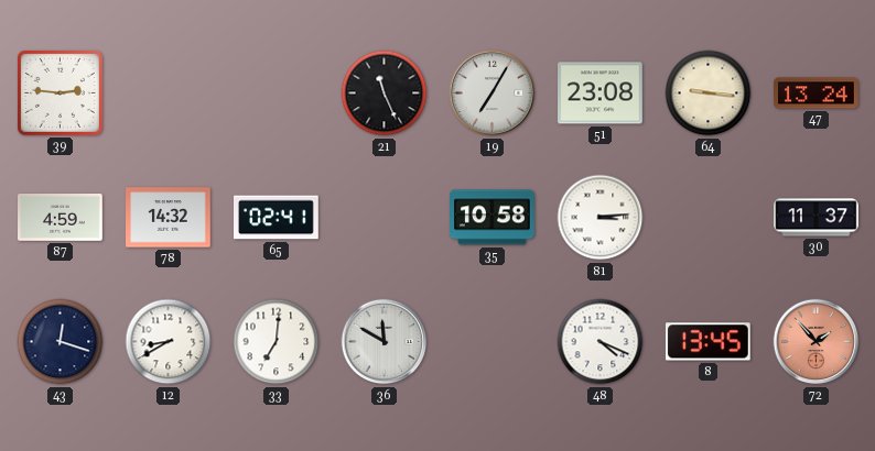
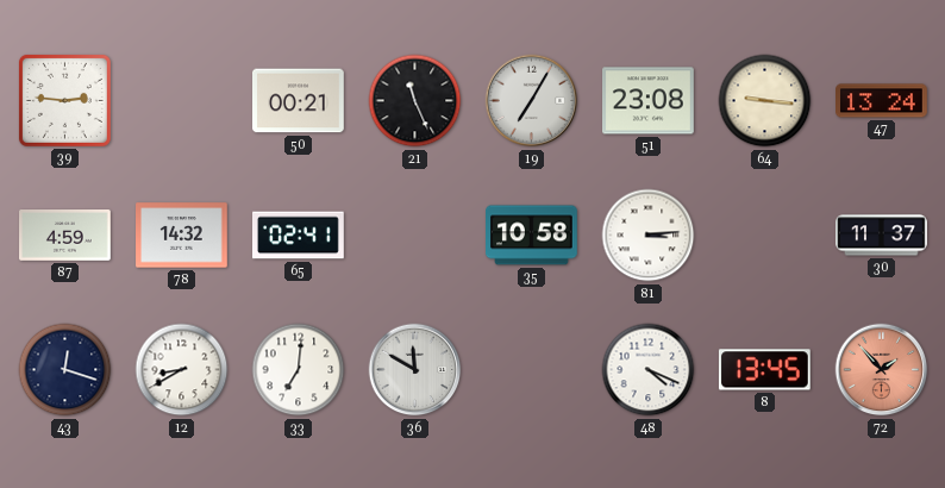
50: none -> 00:21 (299, 101)
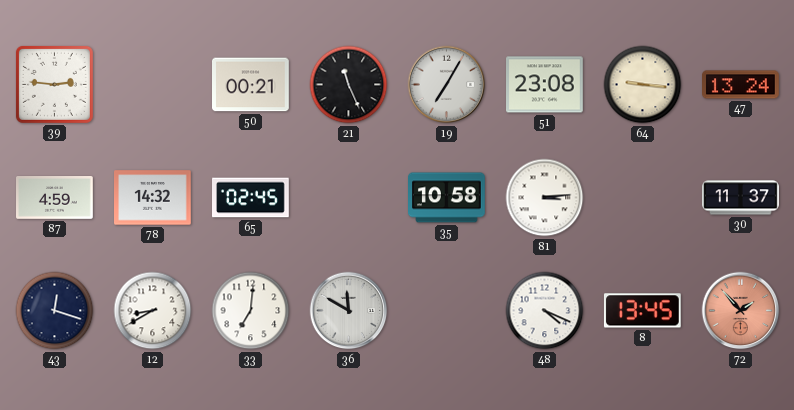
65: 02:41 -> 02:45 (251, 198)
